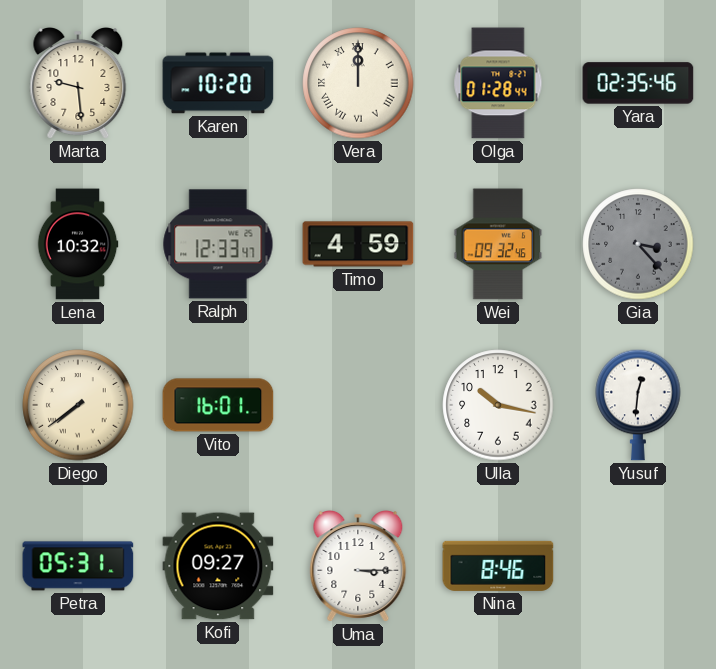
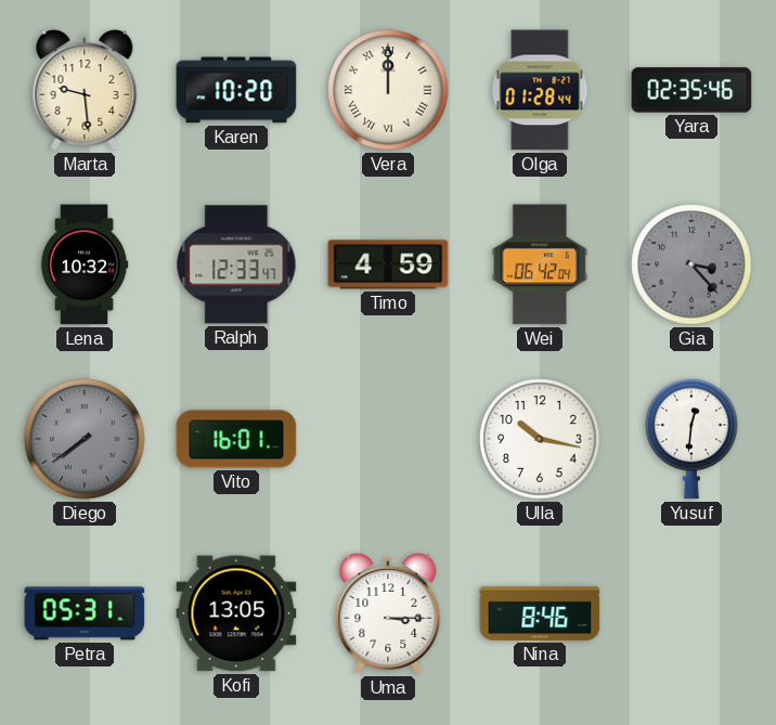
Wei: 09:32 -> 06:42 (540, 264)
Diego dial: cream -> grey (85, 439)
Kofi: 09:27 -> 13:05 (236, 613)
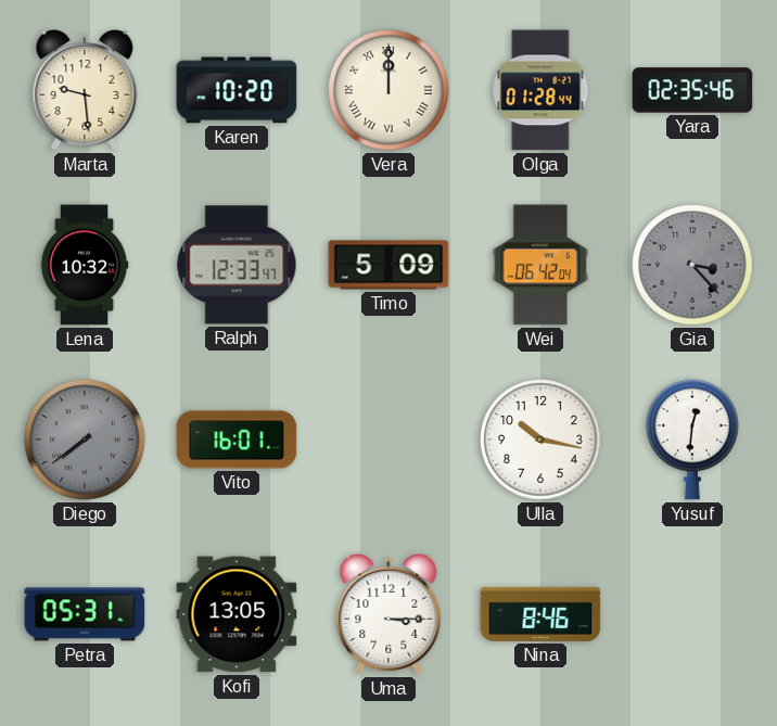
Timo: 4:59 -> 5:09 (389, 265)
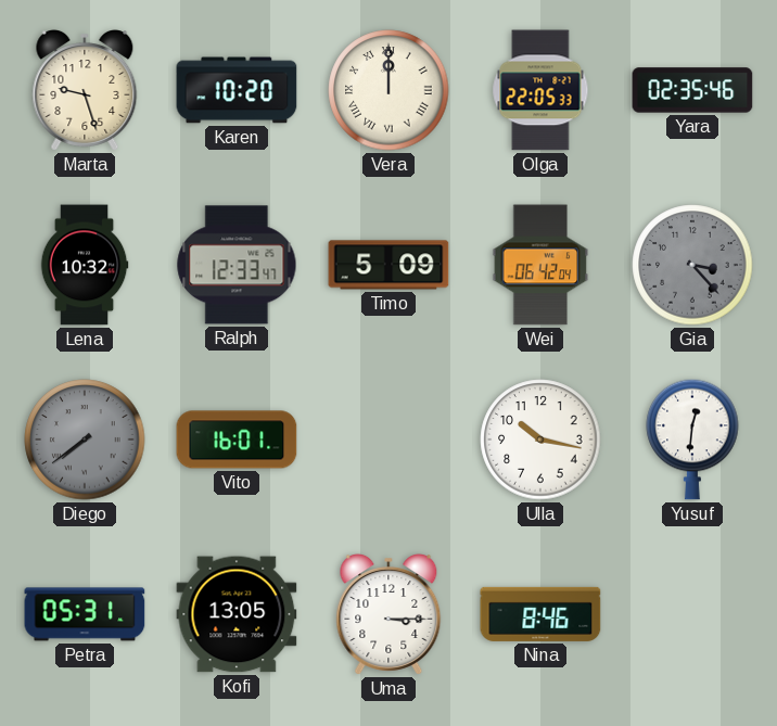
Marta: 9:29 -> 9:27 (85, 90)
Olga: 01:28 -> 22:05 (540, 90)
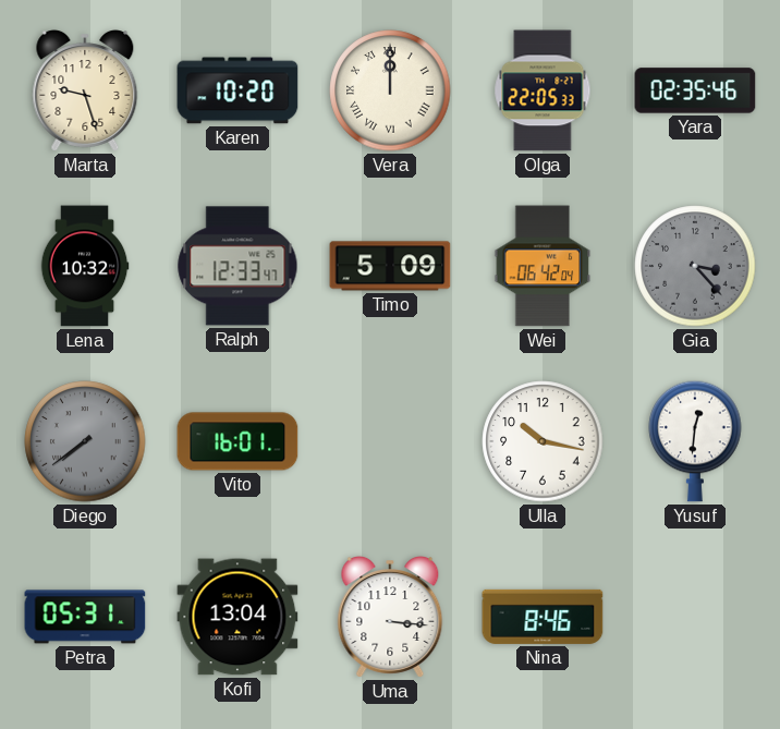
Kofi: 13:05 -> 13:04 (237, 617)
Uma: 3:15 -> 3:16 (390, 617)
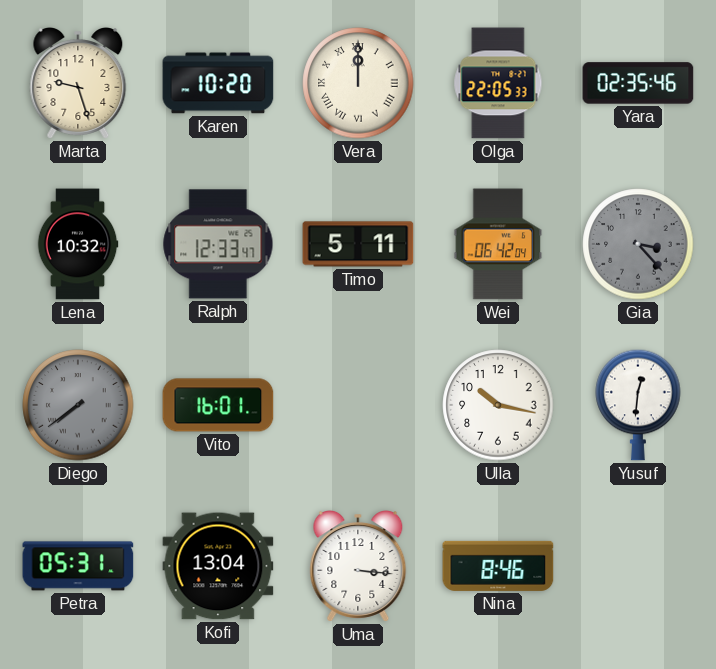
Timo: 5:09 -> 5:11 (358, 244)
